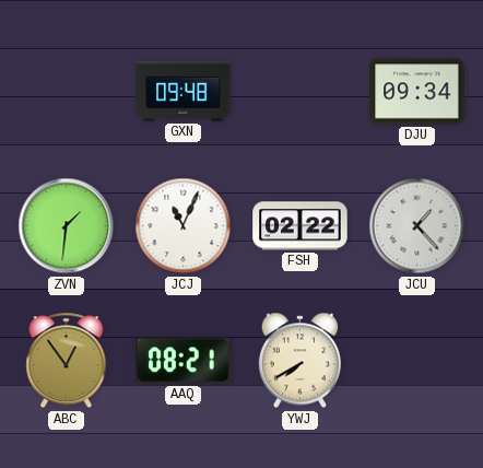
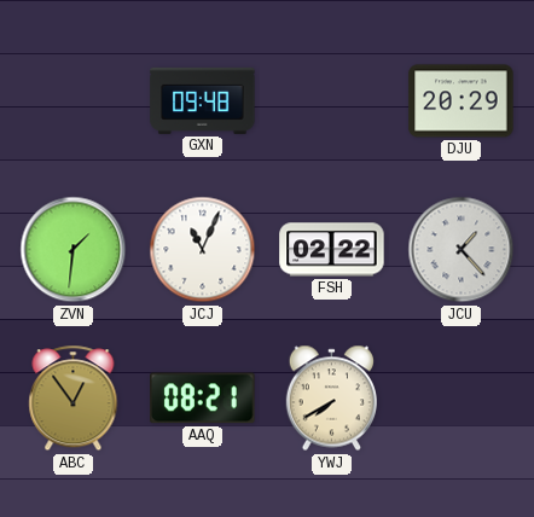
DJU: 09:34 -> 20:29 (462, 101)
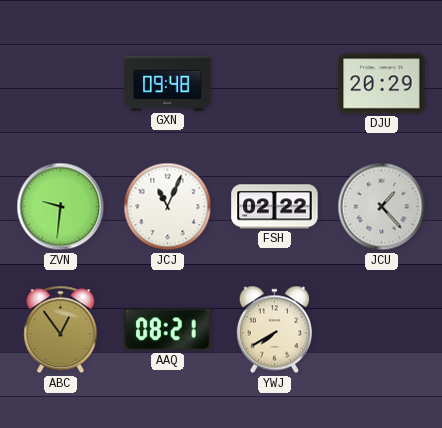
ZVN: 1:31 -> 9:31 (61, 207)
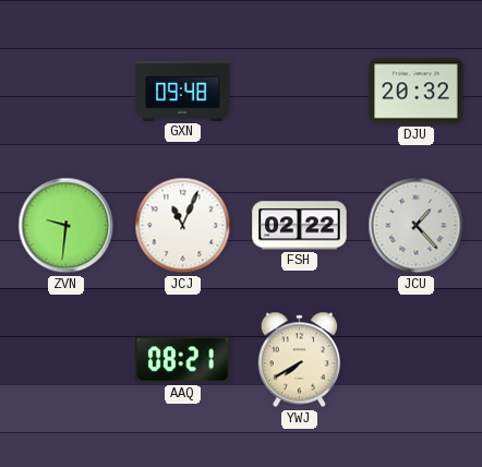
DJU: 20:29 -> 20:32 (417, 92)
ABC: 12:54 -> none (61, 330)
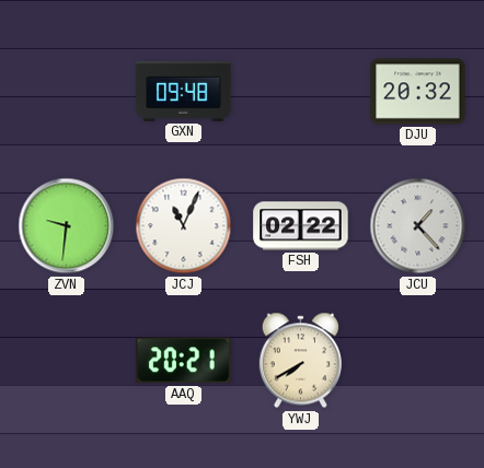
AAQ: 08:21 -> 20:21 (184, 361)
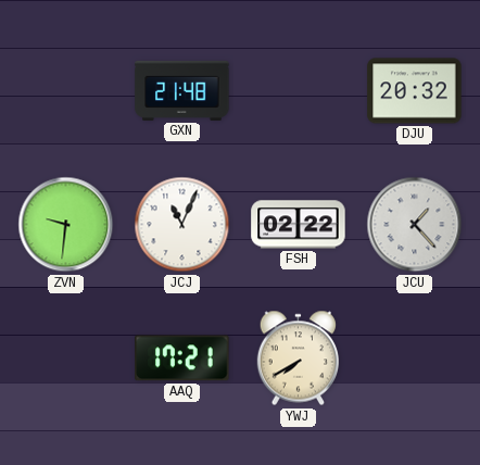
GXN: 09:48 -> 21:48 (182, 90)
AAQ: 20:21 -> 17:21 (182, 359)
